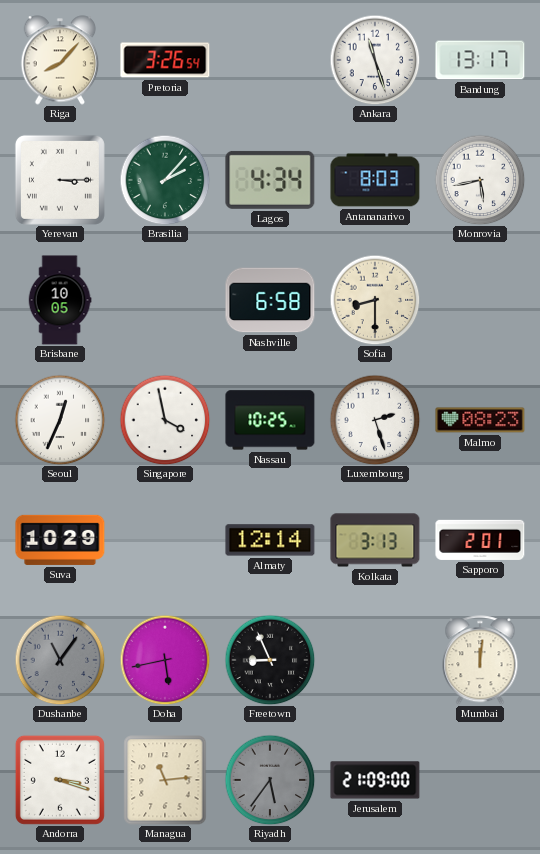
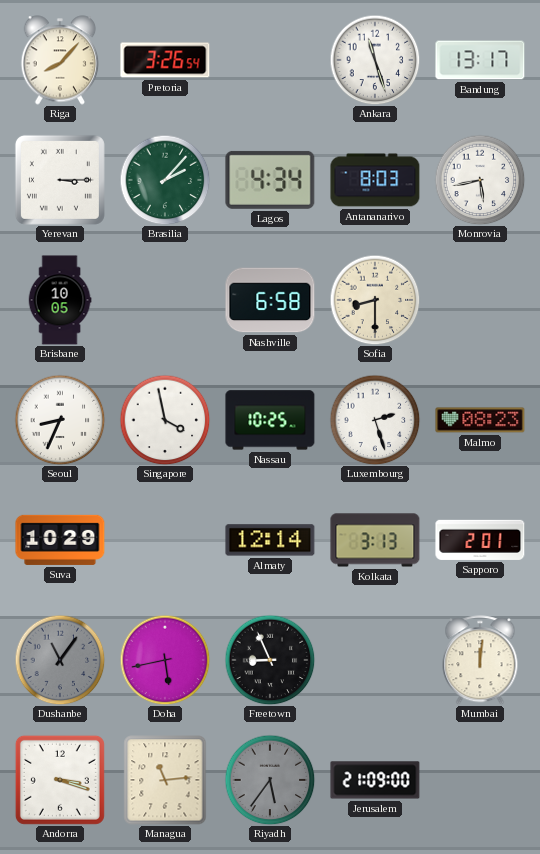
Seoul: 12:34 -> 8:34 (60, 420)
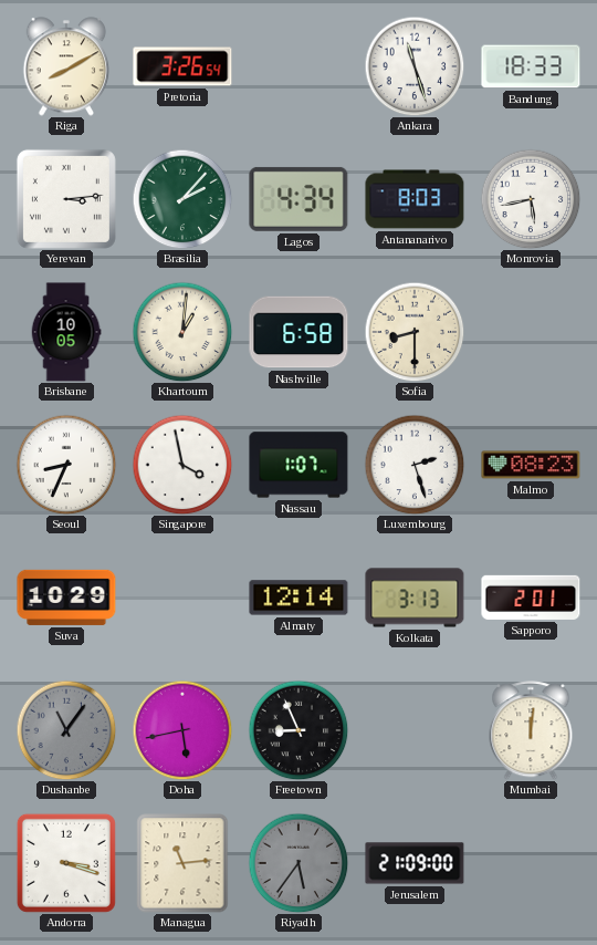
Riga: 8:07 -> 8:10 (66, 66)
Bandung: 13:17 -> 18:33 (531, 66)
Yerevan: 3:15 -> 3:14 (66, 199)
Khartoum: none -> 1:01 (182, 332)
Nassau: 10:25 -> 1:07 (298, 465)
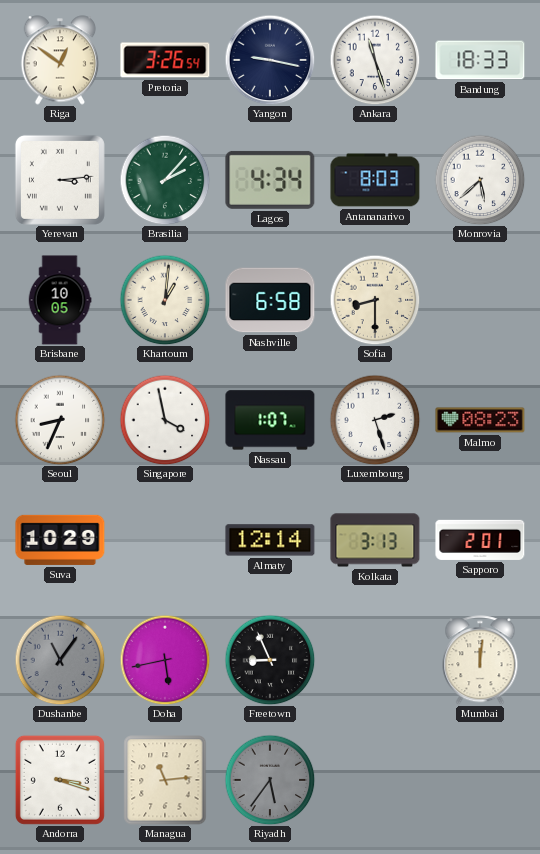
Riga: 8:10 -> 12:51 (60, 60)
Yangon: none -> 9:17 (270, 60)
Monrovia: 5:43 -> 5:38 (480, 180)
Jerusalem: 21:09 -> none (415, 863)
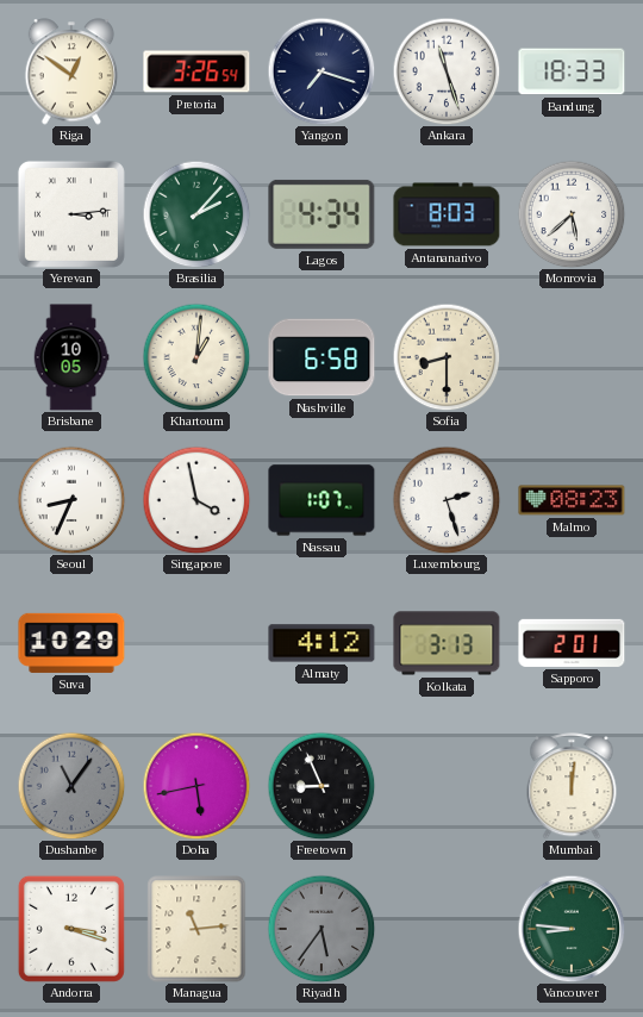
Yangon: 9:17 -> 7:18 (321, 71)
Almaty: 12:14 -> 4:12 (321, 643)
Vancouver: none -> 8:46 (572, 929)
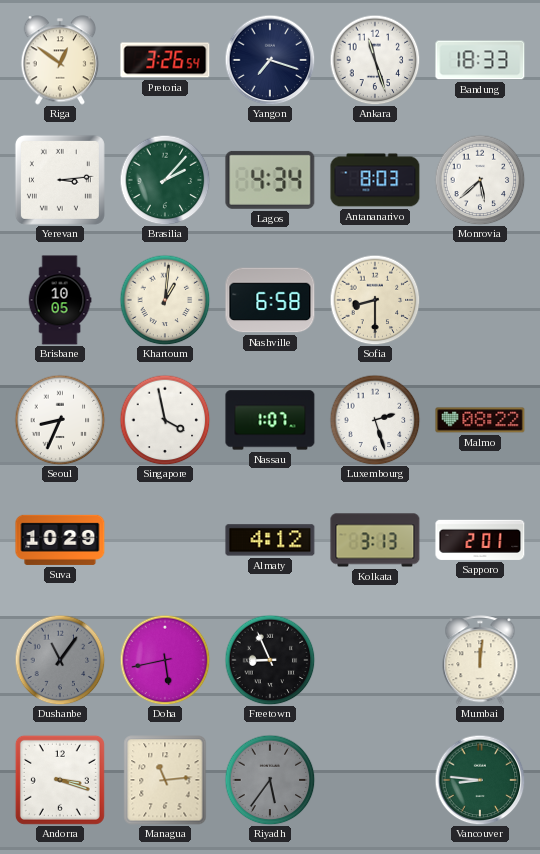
Malmo: 08:23 -> 08:22 (480, 420)
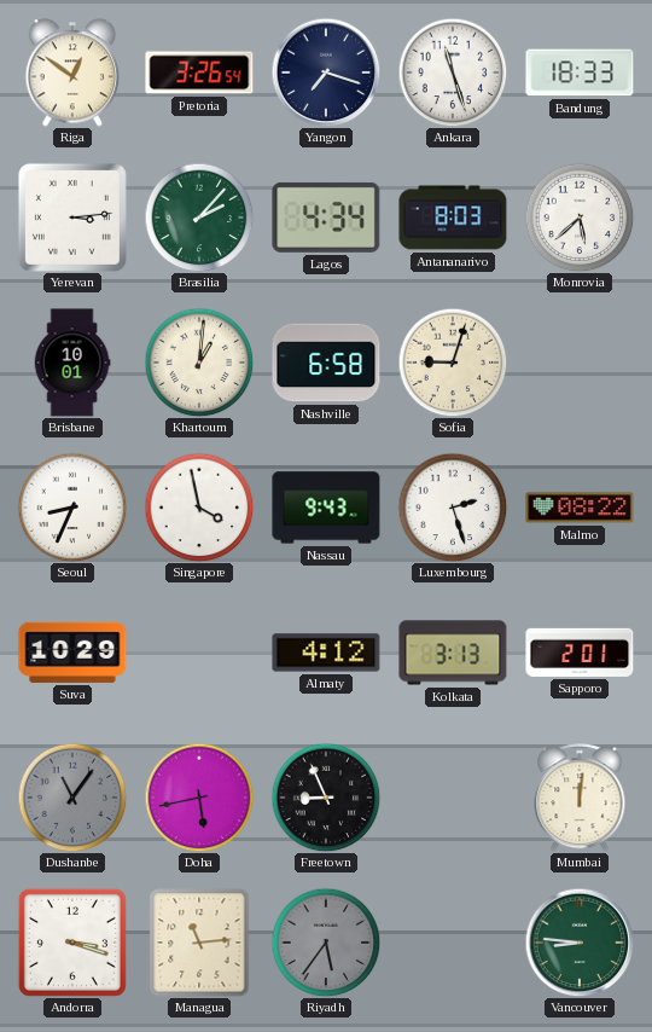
Brisbane: 10:05 -> 10:01 (72, 363)
Sofia: 8:30 -> 9:03 (453, 363)
Nassau: 1:07 -> 9:43 (326, 508)
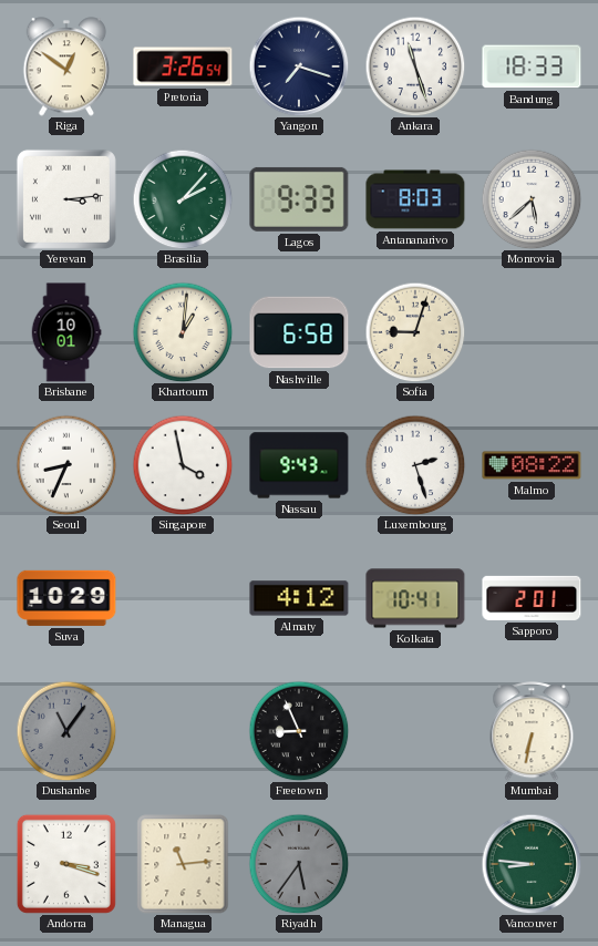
Lagos: 4:34 -> 9:33 (299, 199)
Kolkata: 3:13 -> 10:41 (415, 598)
Doha: 5:43 -> none (199, 798)
Mumbai: 12:01 -> 6:32 (532, 731)
